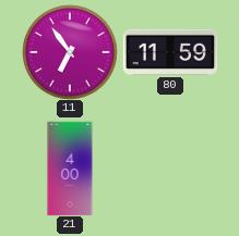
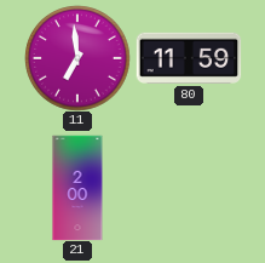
11: 6:54 -> 6:59 (77, 58)
21: 4:00 -> 2:00 (77, 188)
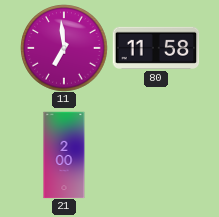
80: 11:59 -> 11:58 (156, 48)
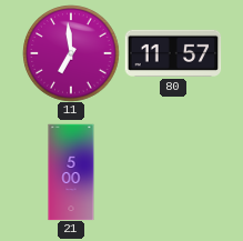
80: 11:58 -> 11:57 (173, 53)
21: 2:00 -> 5:00 (71, 172)
